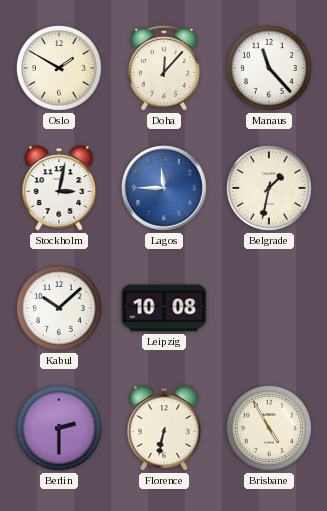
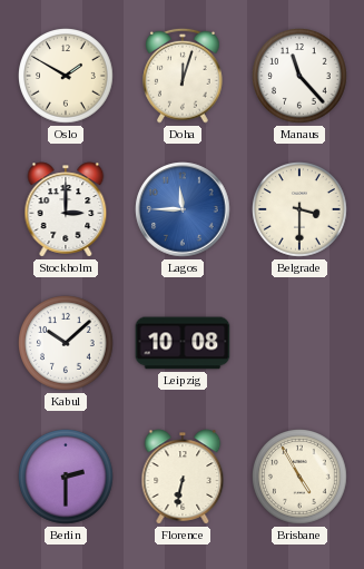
Doha: 12:07 -> 12:03 (184, 76)
Stockholm: 3:02 -> 3:00 (66, 209)
Belgrade: 1:32 -> 3:30 (301, 210)
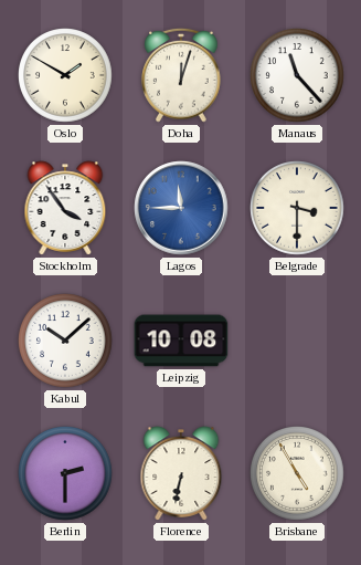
Stockholm: 3:00 -> 3:54 (65, 208)
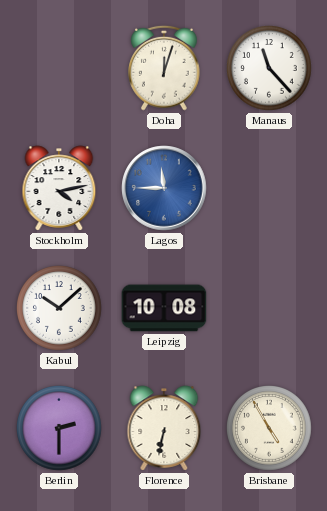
Oslo: 1:50 -> none (66, 76)
Stockholm: 3:54 -> 4:13 (59, 188)
Belgrade: 3:30 -> none (298, 209)
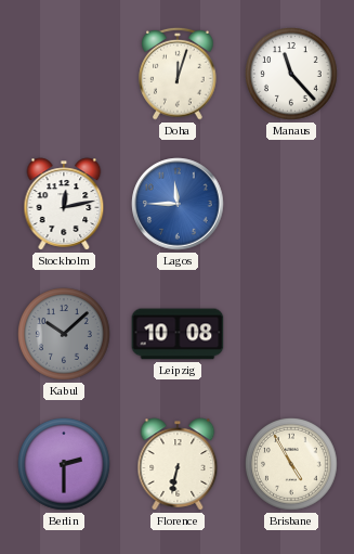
Stockholm: 4:13 -> 12:13 (64, 204)
Kabul dial: white -> grey (65, 335)
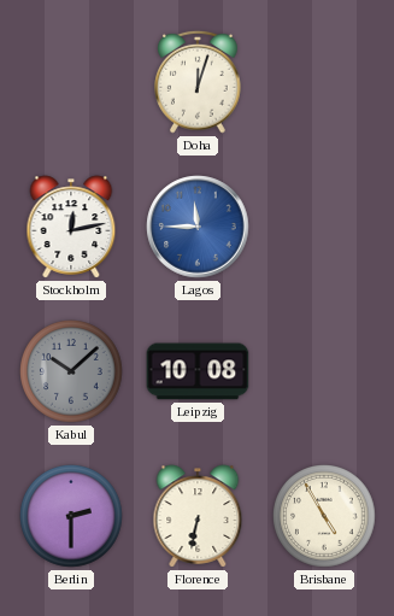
Manaus: 11:23 -> none (292, 75)
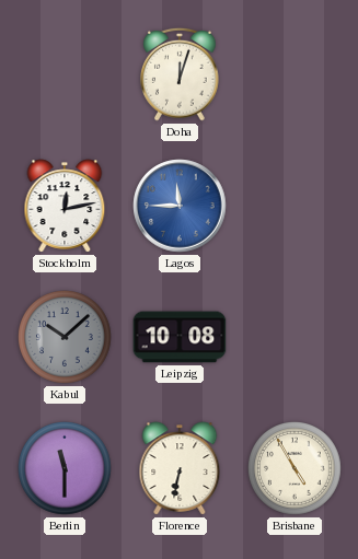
Berlin: 2:30 -> 11:30 (66, 469)
